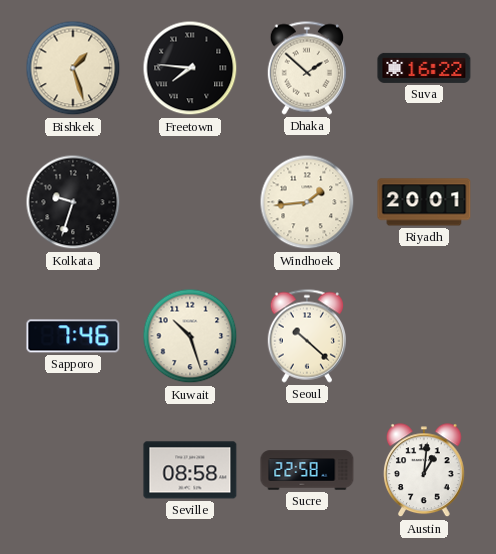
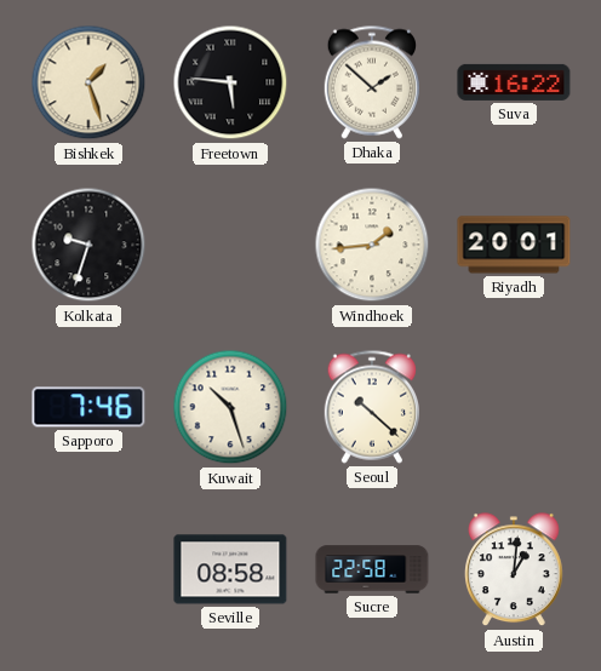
Freetown: 7:46 -> 5:46 (230, 82)
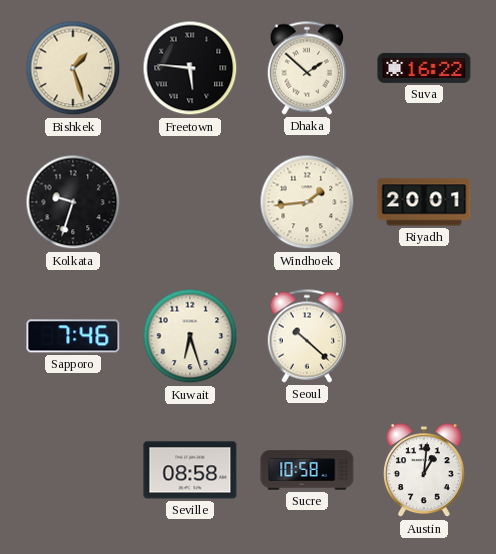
Kuwait: 10:27 -> 6:27 (190, 336)
Sucre: 22:58 -> 10:58 (307, 470)
